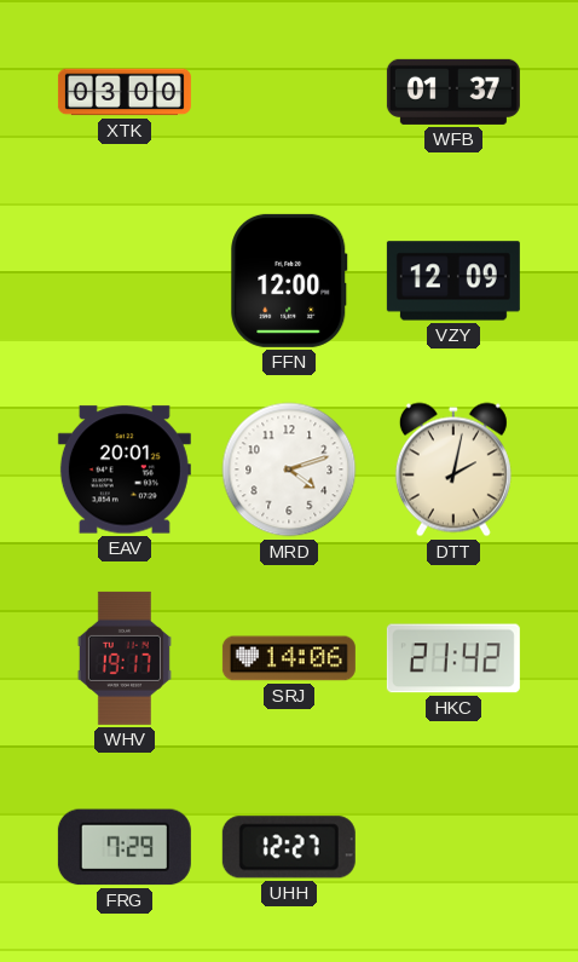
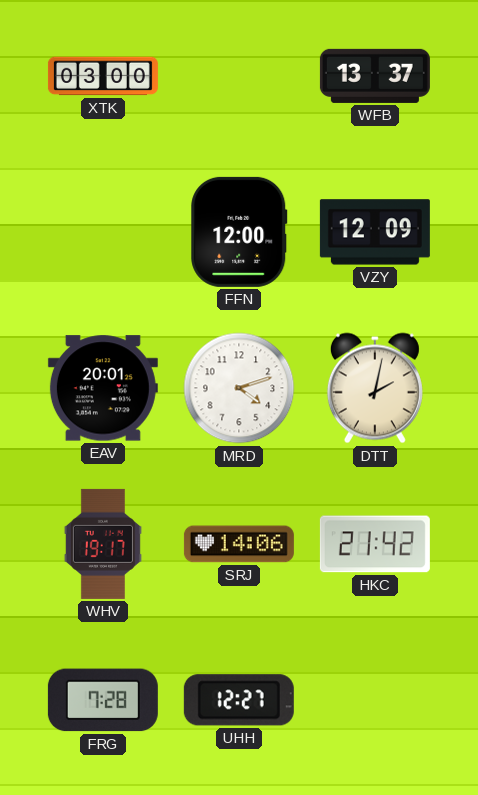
WFB: 01:37 -> 13:37 (375, 76)
FRG: 7:29 -> 7:28 (103, 700)
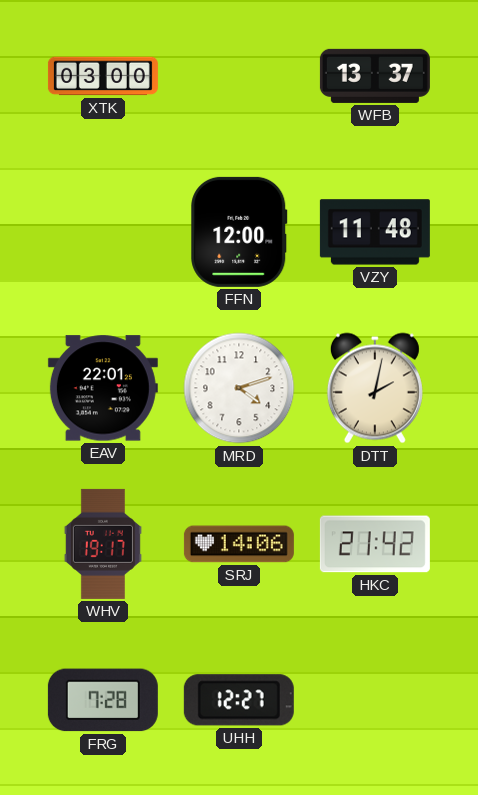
VZY: 12:09 -> 11:48 (375, 232)
EAV: 20:01 -> 22:01 (103, 388)
